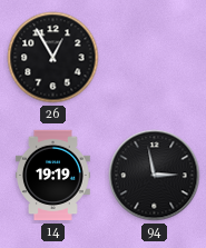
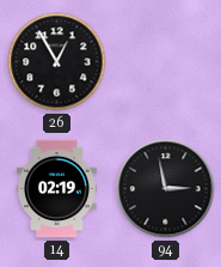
14: 19:19 -> 02:19 (57, 189)
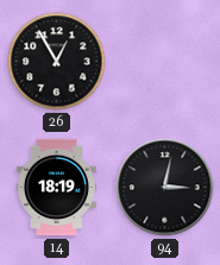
14: 02:19 -> 18:19 (57, 188)
94: 2:58 -> 3:02 (165, 188)
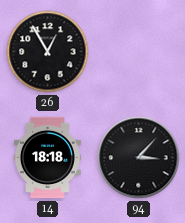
14: 18:19 -> 18:18 (48, 158)
94: 3:02 -> 3:07 (139, 158)
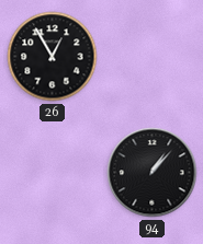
14: 18:18 -> none (48, 158)
94: 3:07 -> 1:07 (153, 173)
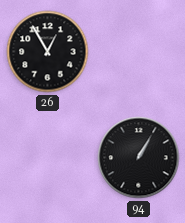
94: 1:07 -> 1:05 (139, 158)
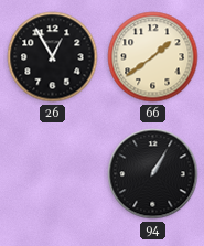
66: none -> 1:39 (153, 57)
